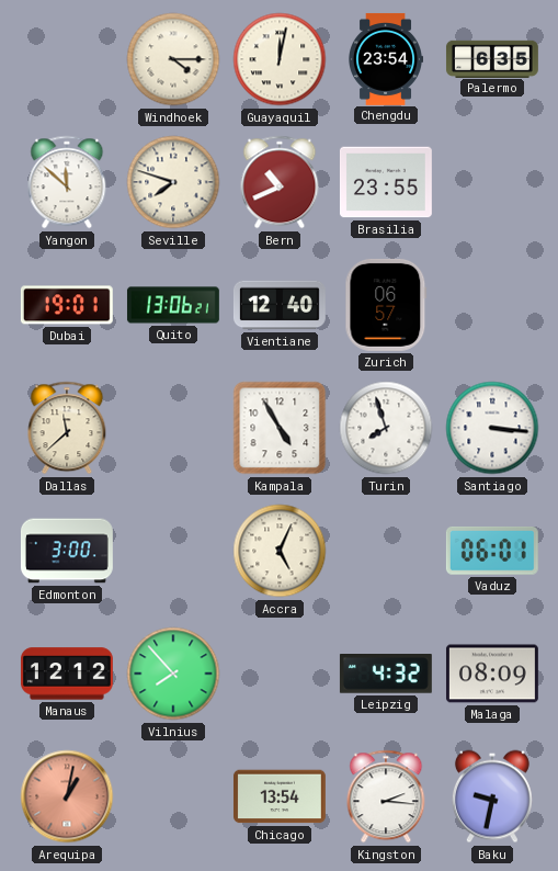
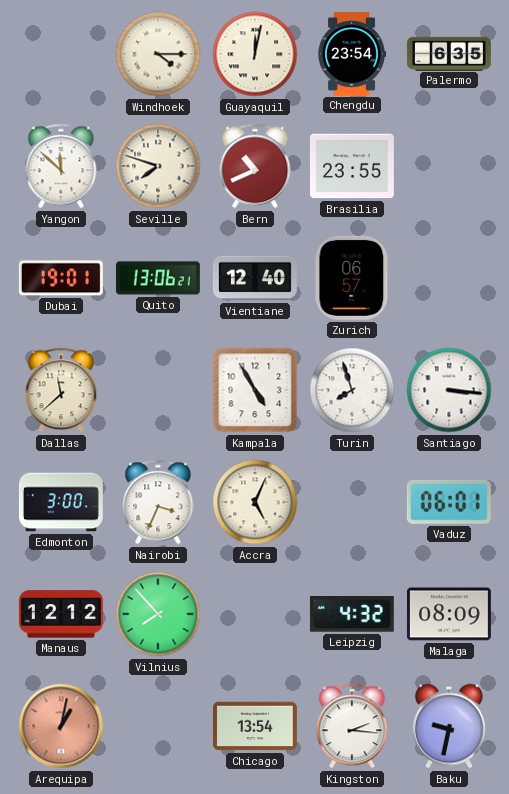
Nairobi: none -> 3:34 (158, 502)
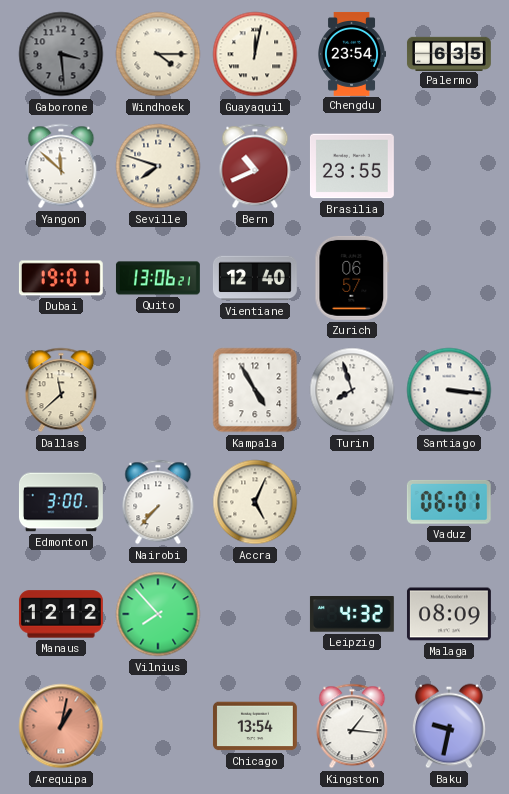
Gaborone: none -> 3:29 (61, 54)
Nairobi: 3:34 -> 7:37 (158, 502)
Kingston: 2:16 -> 1:16 (352, 726)
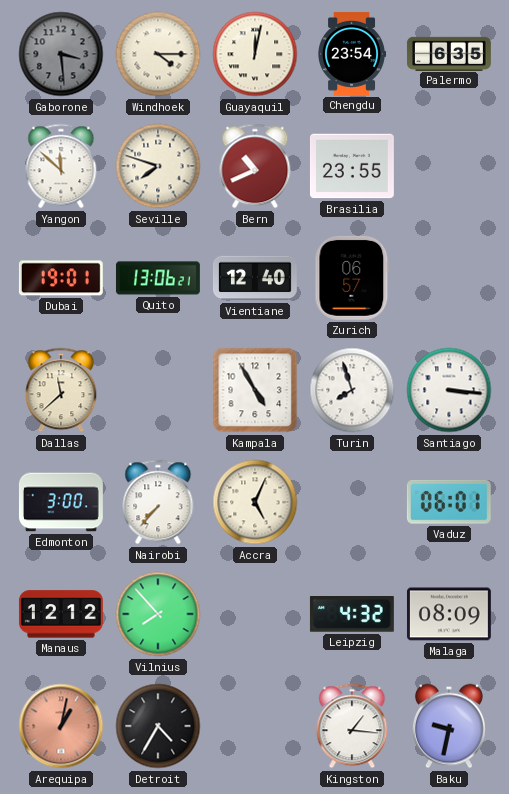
Detroit: none -> 4:35 (158, 726)
Chicago: 13:54 -> none (255, 726)
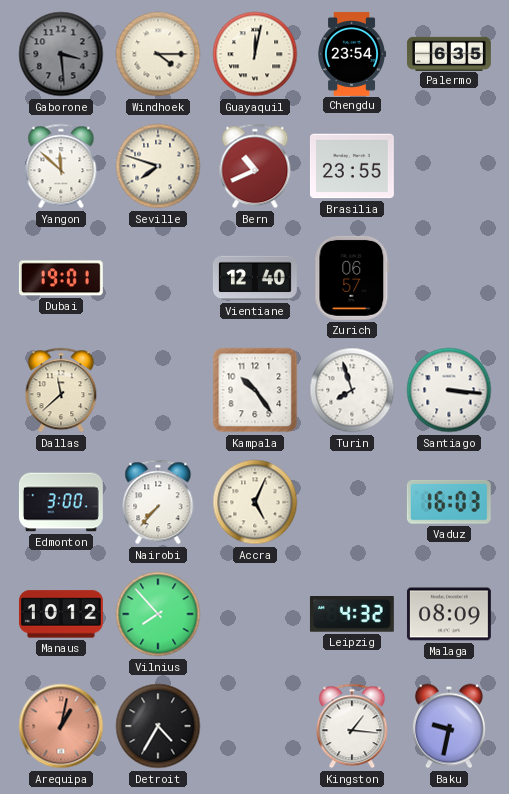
Quito: 13:06 -> none (158, 278)
Kampala: 4:55 -> 10:24 (255, 390)
Vaduz: 06:01 -> 16:03 (449, 502)
Manaus: 12:12 -> 10:12 (61, 614)
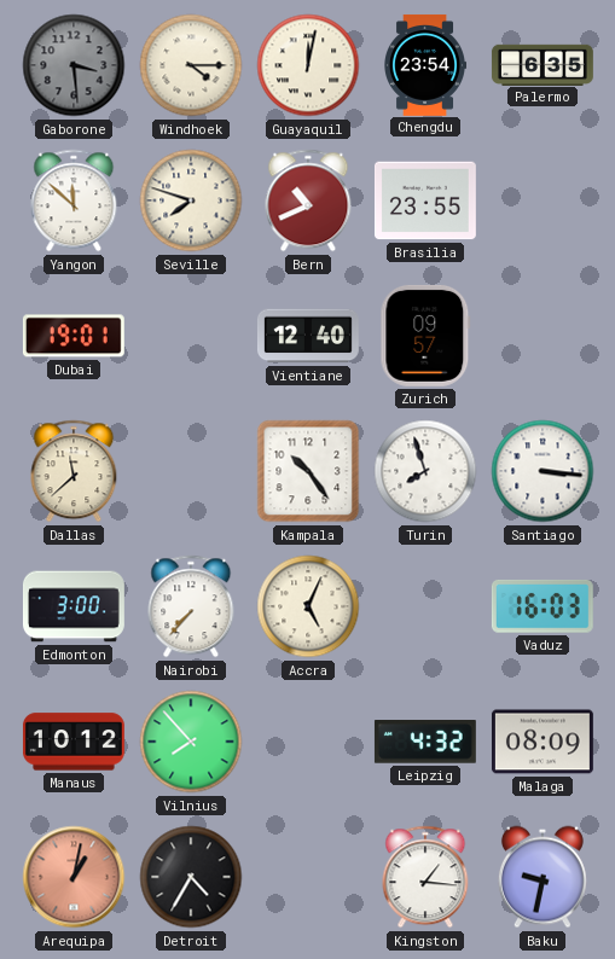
Zurich: 06:57 -> 09:57 (425, 336)
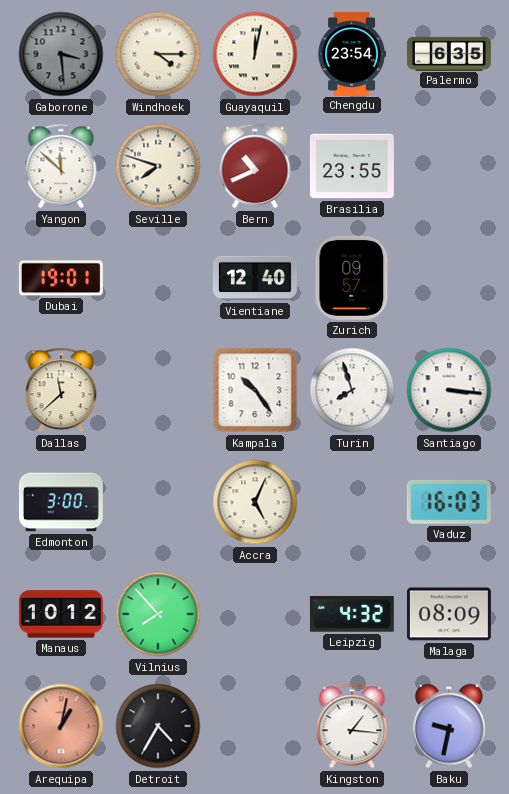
Nairobi: 7:37 -> none (191, 606)
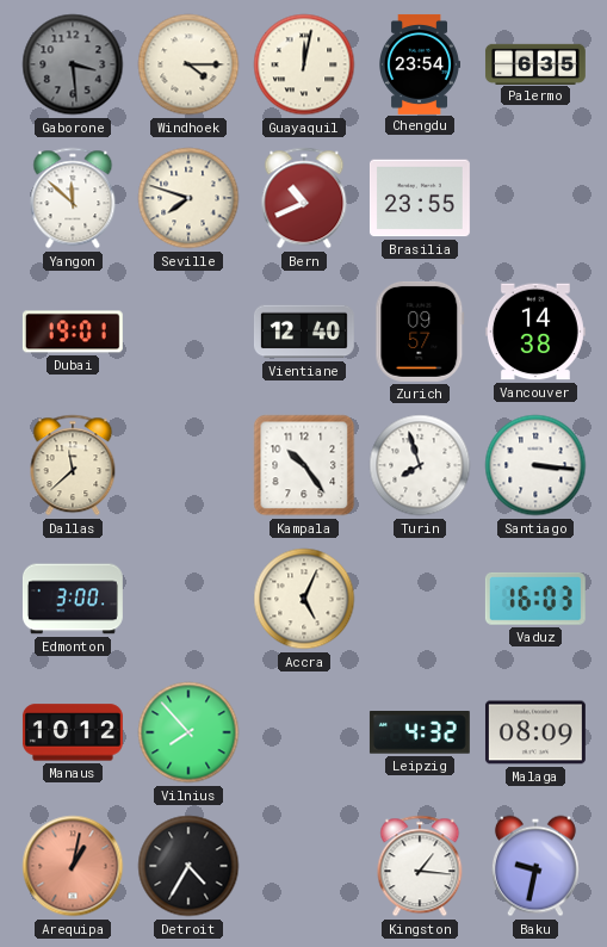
Vancouver: none -> 14:38 (535, 332)
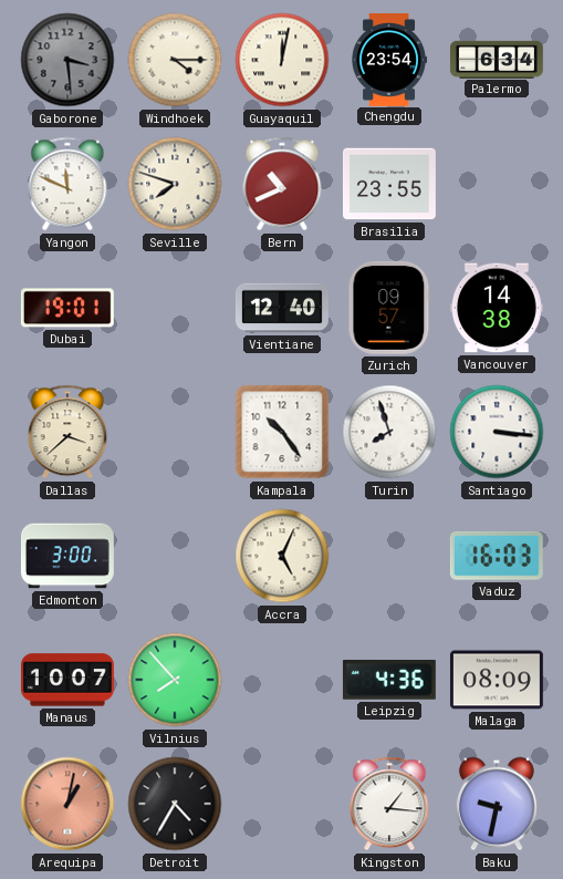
Palermo: 6:35 -> 6:34 (497, 59)
Yangon: 11:52 -> 11:49 (67, 184)
Dallas: 11:38 -> 3:38 (67, 432)
Manaus: 10:12 -> 10:07 (67, 680)
Leipzig: 4:32 -> 4:36 (389, 681)
